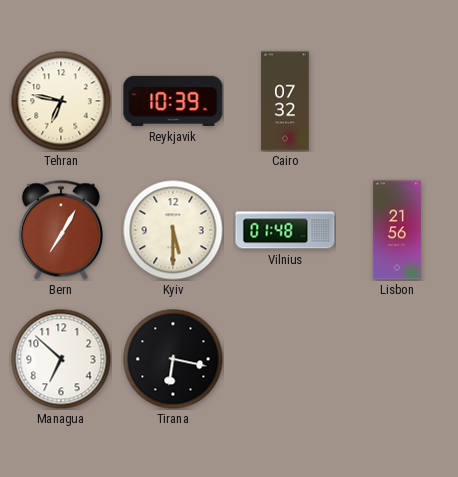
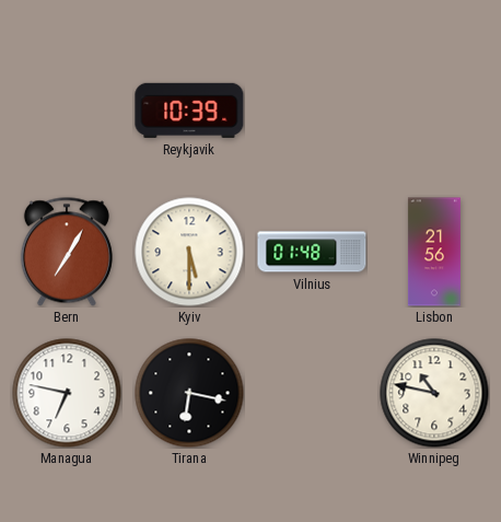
Tehran: 6:47 -> none (61, 101)
Cairo: 07:32 -> none (285, 101)
Managua: 6:52 -> 6:47 (67, 393)
Winnipeg: none -> 10:47 (434, 393)
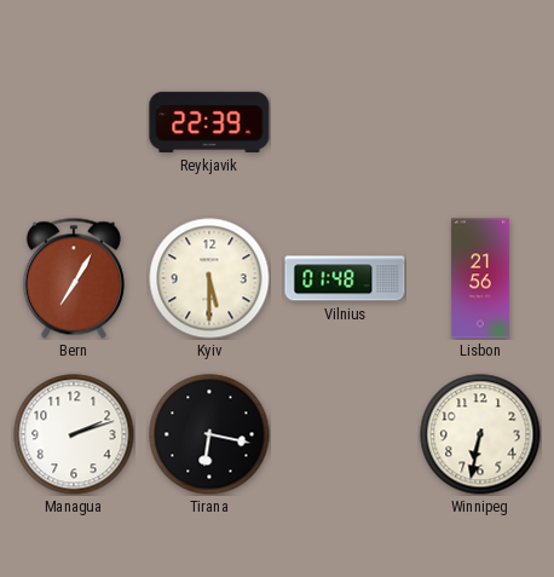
Reykjavik: 10:39 -> 22:39 (209, 122)
Managua: 6:47 -> 2:12 (74, 434)
Winnipeg: 10:47 -> 6:32 (480, 434)
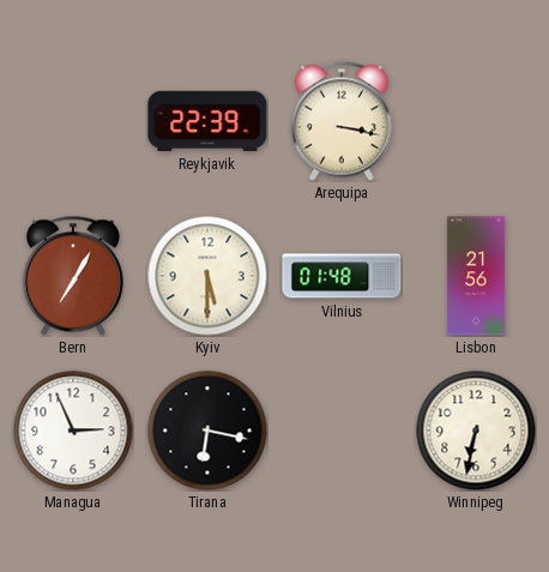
Arequipa: none -> 3:17 (342, 121)
Managua: 2:12 -> 2:56 (73, 430)
